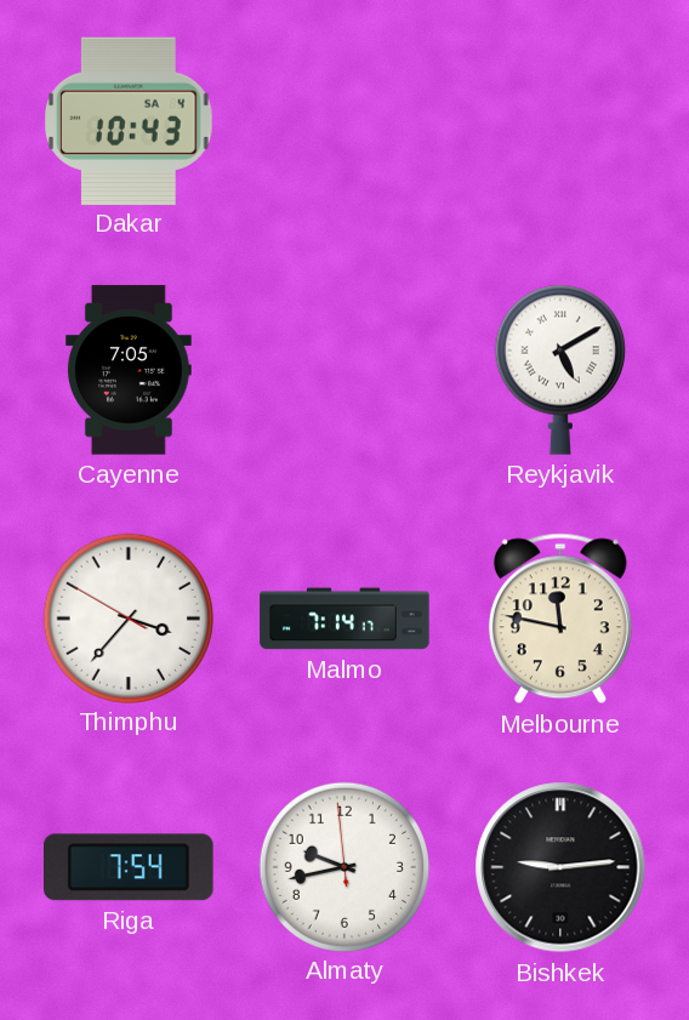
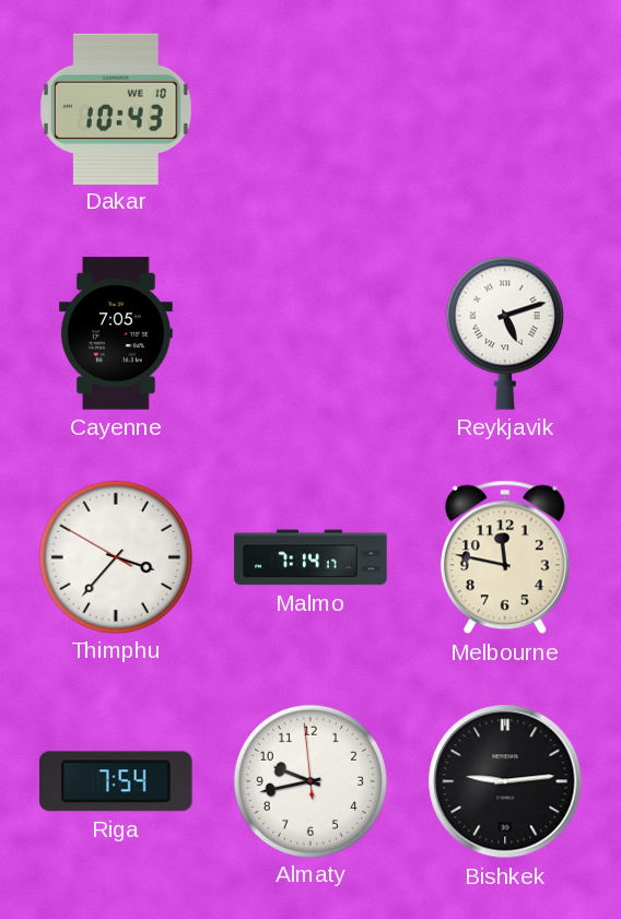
Dakar date: SA 4 -> WE 10 (116, 108)
Reykjavik: 5:10 -> 5:12 (505, 333)
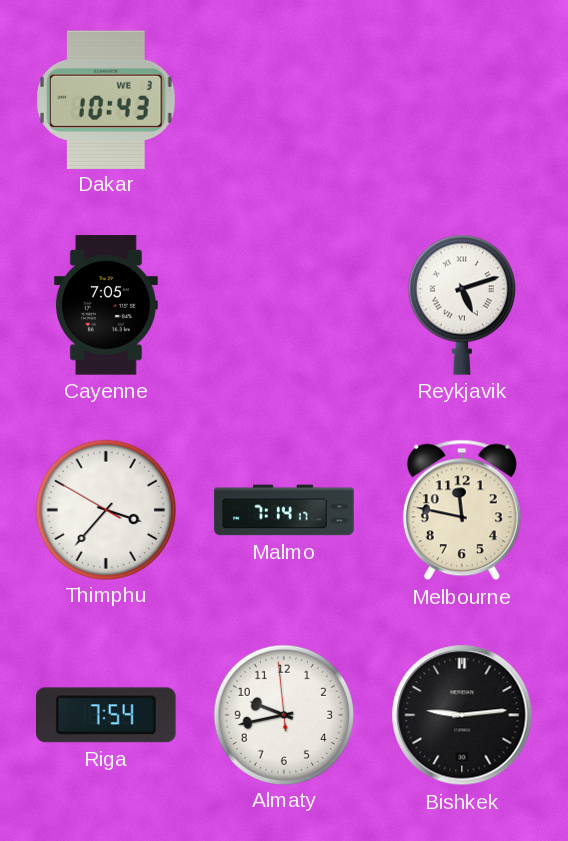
Dakar date: WE 10 -> WE 3 (106, 99)
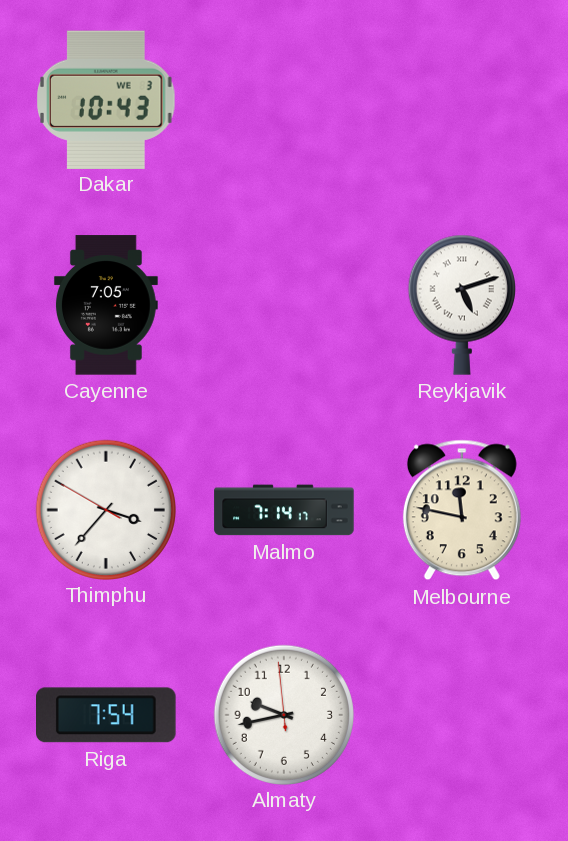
Bishkek: 9:14 -> none (462, 715)
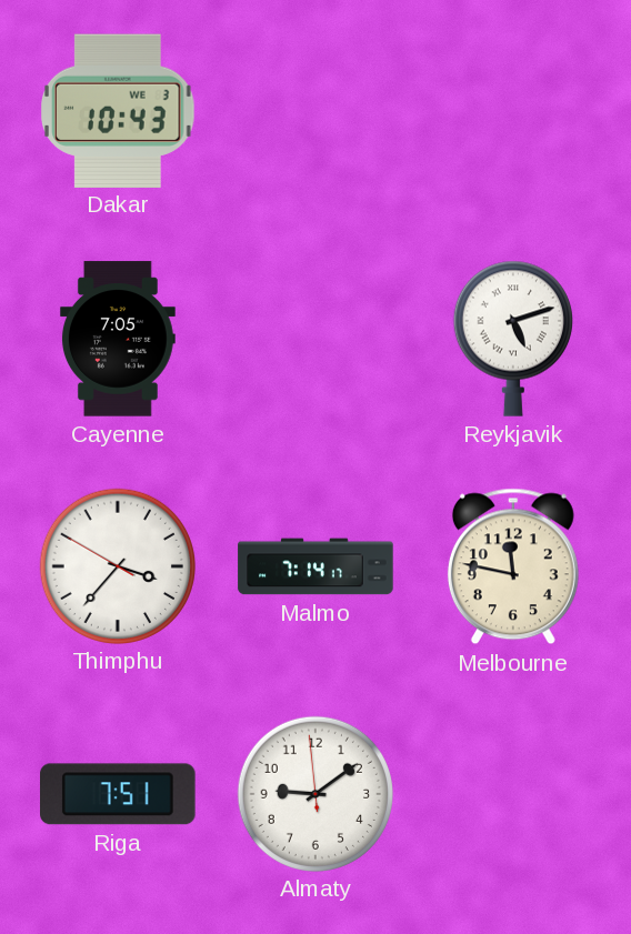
Riga: 7:54 -> 7:51 (119, 794)
Almaty: 9:42 -> 9:08 (314, 793)
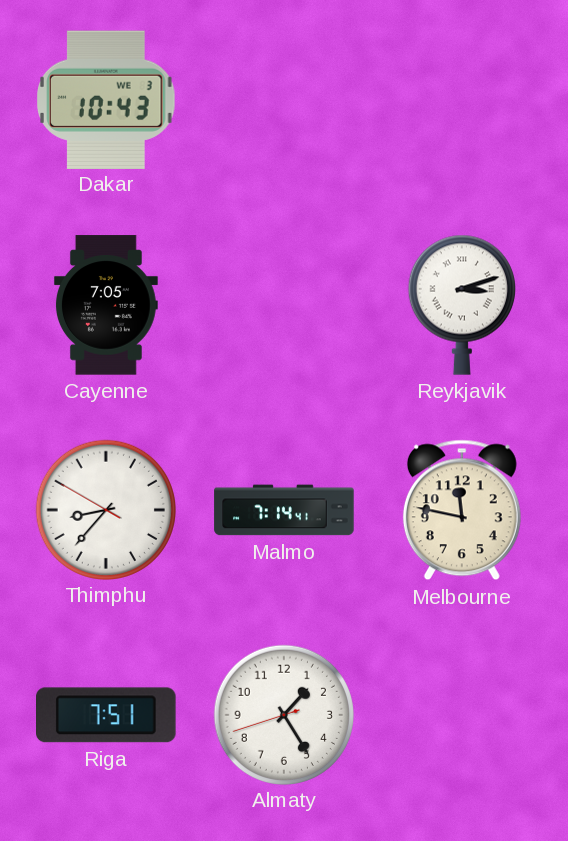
Reykjavik: 5:12 -> 3:12 (462, 305)
Thimphu: 3:36 -> 8:36 (105, 509)
Malmo: 7:14:17 -> 7:14:41 (284, 510)
Almaty: 9:08 -> 1:24 (283, 714)
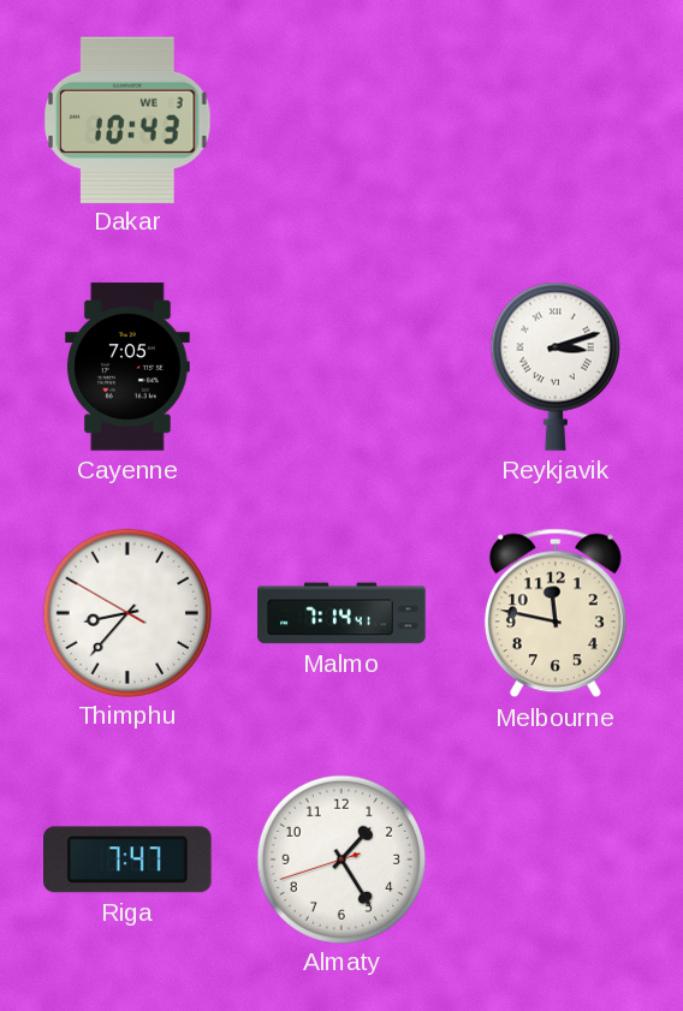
Riga: 7:51 -> 7:47 (129, 860)
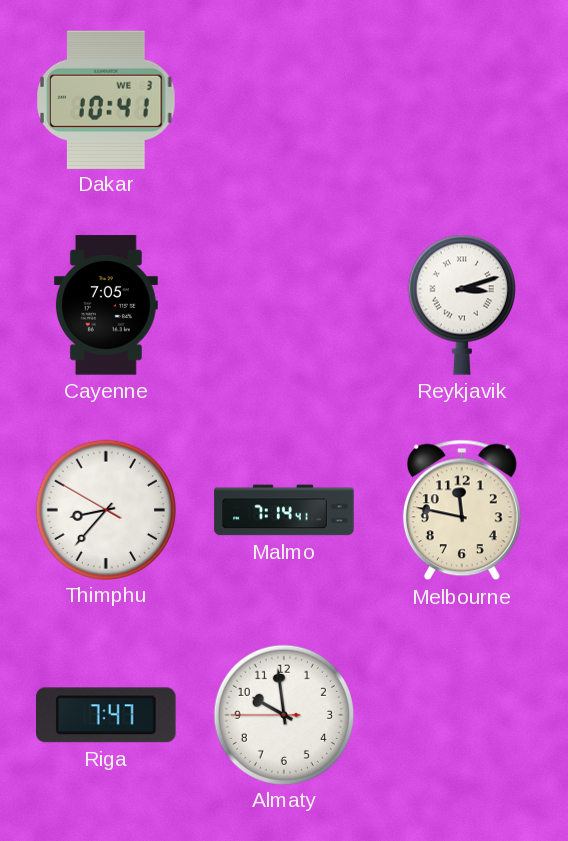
Dakar: 10:43 -> 10:41 (106, 99)
Almaty: 1:24 -> 9:58 (283, 714)
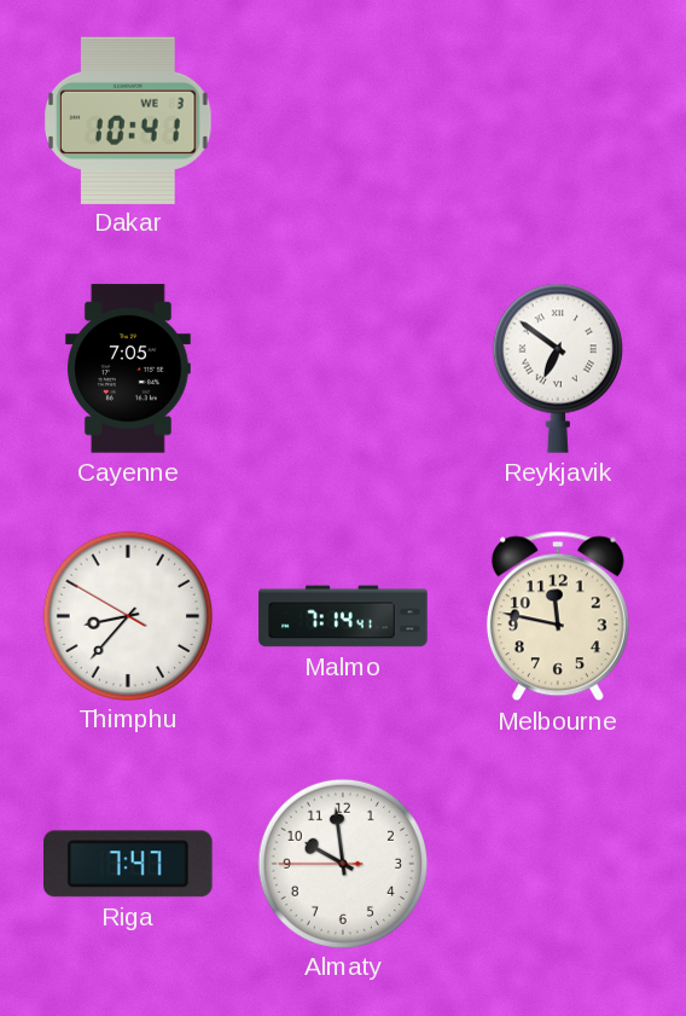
Reykjavik: 3:12 -> 6:51 (558, 368)
